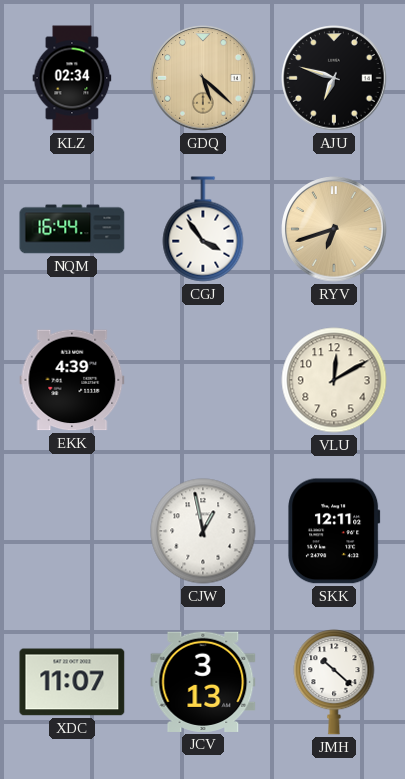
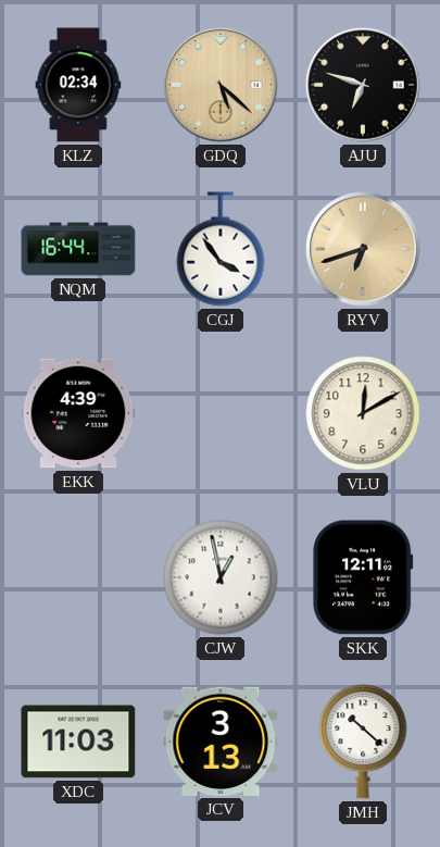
XDC: 11:07 -> 11:03 (78, 742)
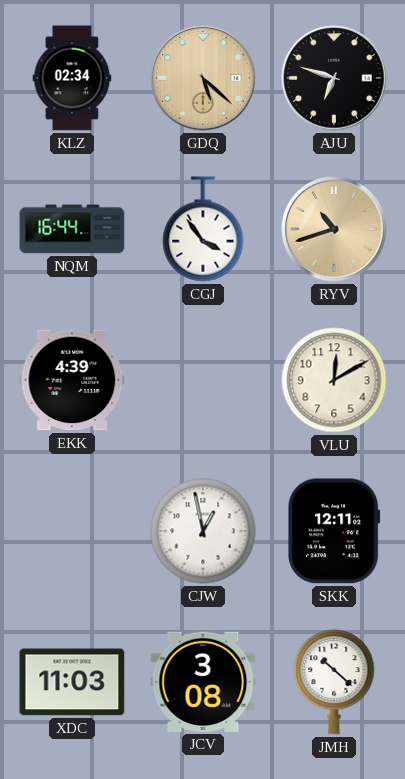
RYV: 6:42 -> 10:42 (334, 229)
JCV: 3:13 -> 3:08 (203, 682)
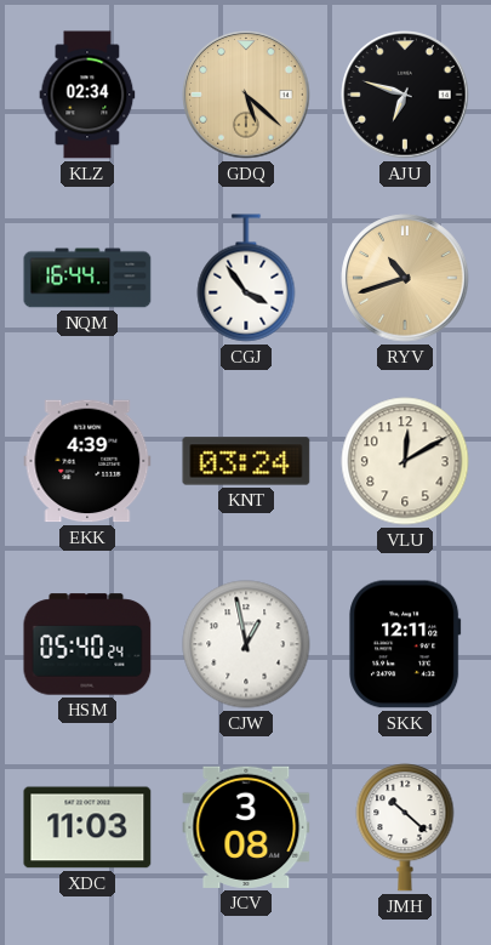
KNT: none -> 03:24 (246, 461)
HSM: none -> 05:40 (87, 644)
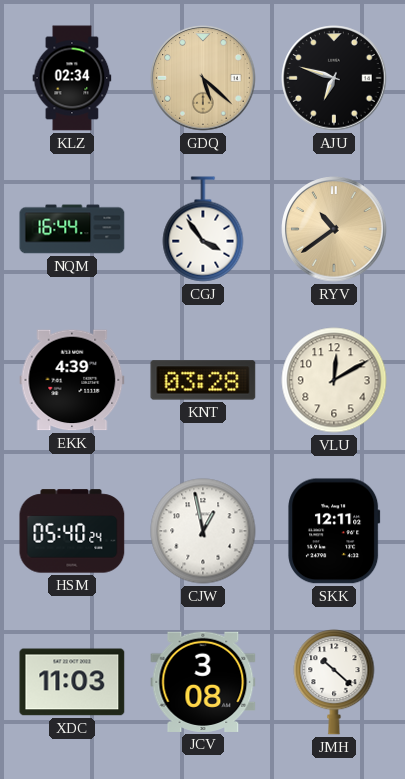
RYV: 10:42 -> 10:39 (334, 229)
KNT: 03:24 -> 03:28 (203, 380)
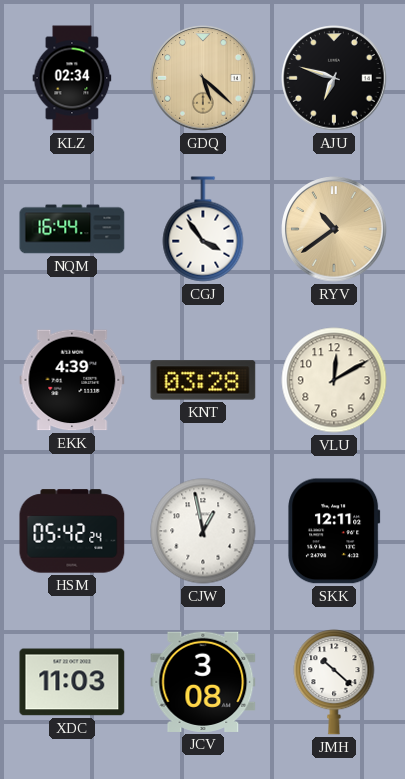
HSM: 05:40 -> 05:42 (72, 531)
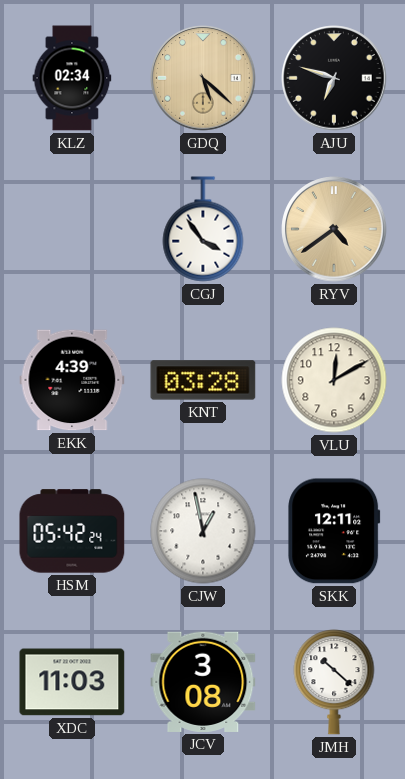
NQM: 16:44 -> none (72, 229)
RYV: 10:39 -> 4:39 (334, 229)
